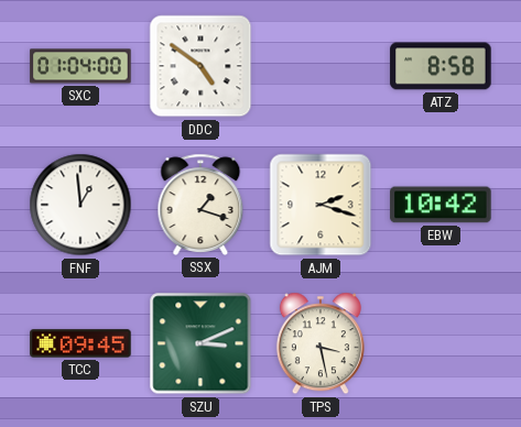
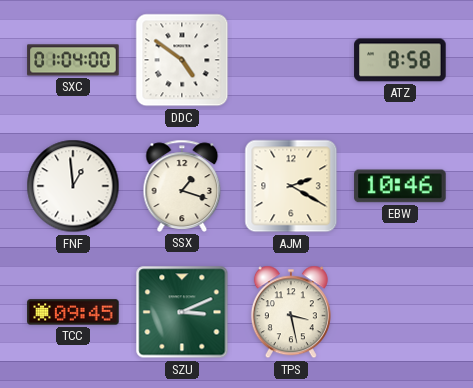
AJM: 2:18 -> 2:20 (291, 186)
EBW: 10:42 -> 10:46 (400, 186)
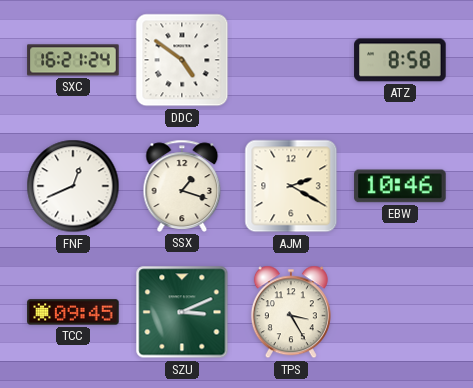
SXC: 01:04 -> 16:21 (73, 60)
FNF: 12:59 -> 12:41 (73, 186)
TPS: 3:28 -> 3:25 (291, 312)
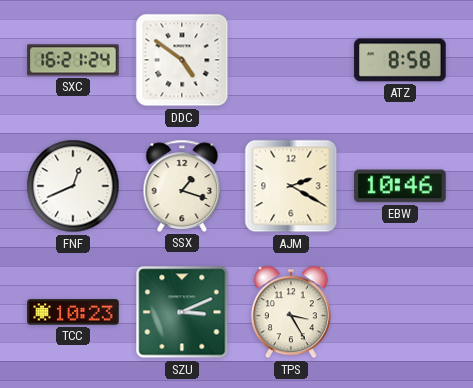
TCC: 09:45 -> 10:23 (73, 312)
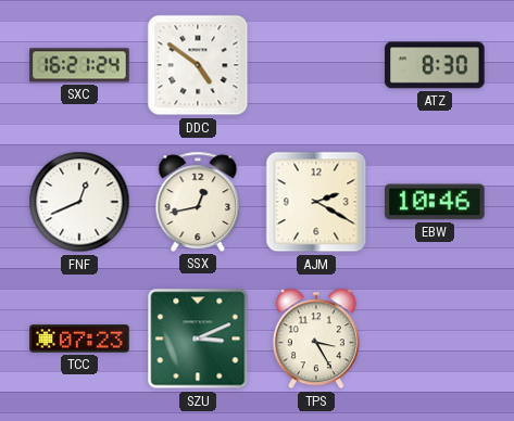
ATZ: 8:58 -> 8:30 (435, 65)
SSX: 1:18 -> 12:43 (198, 202)
TCC: 10:23 -> 07:23 (79, 339)
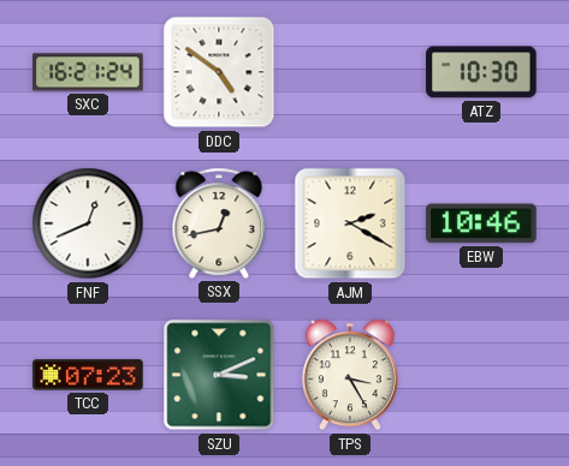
ATZ: 8:30 -> 10:30 (481, 72)
